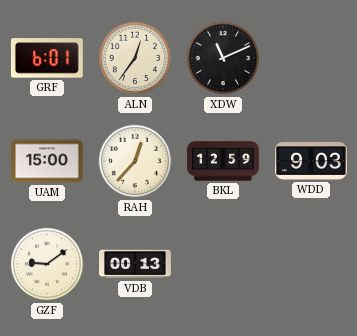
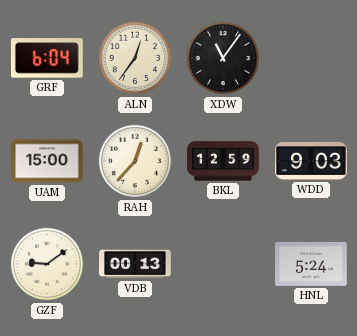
GRF: 6:01 -> 6:04 (47, 58)
XDW: 11:11 -> 11:06 (223, 58)
HNL: none -> 5:24 (312, 264)
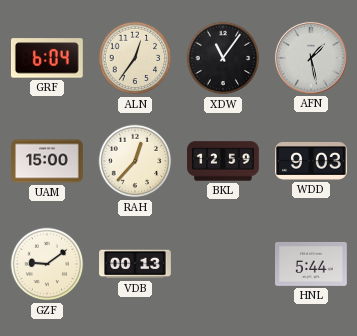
AFN: none -> 1:28 (311, 58)
HNL: 5:24 -> 5:44 (312, 264)
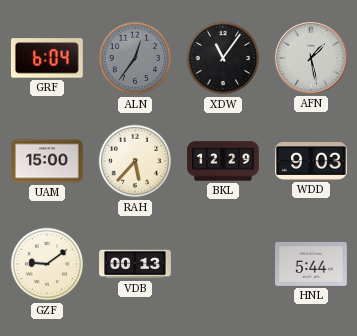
ALN dial: cream -> grey (135, 58)
RAH: 12:37 -> 5:37 (135, 161)
BKL: 12:59 -> 12:29 (223, 161)
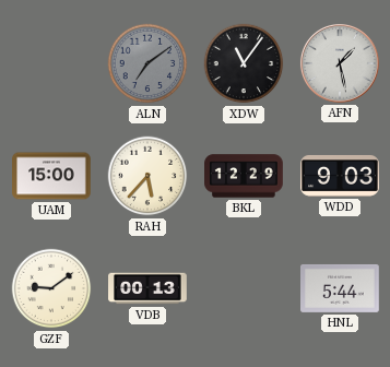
GRF: 6:04 -> none (47, 58)
ALN: 12:36 -> 7:09 (147, 63)
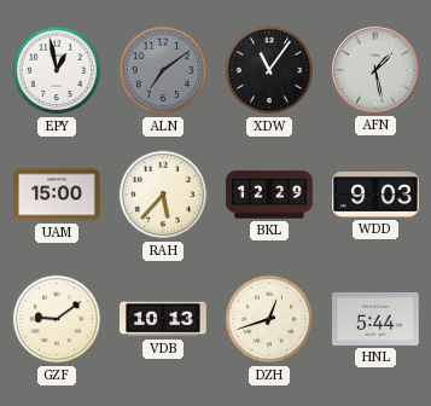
EPY: none -> 12:58 (57, 70)
VDB: 00:13 -> 10:13 (163, 319)
DZH: none -> 12:42 (269, 319)
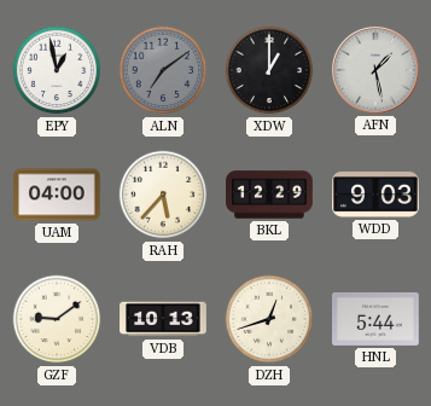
XDW: 11:06 -> 1:00 (269, 70)
UAM: 15:00 -> 04:00 (57, 195)
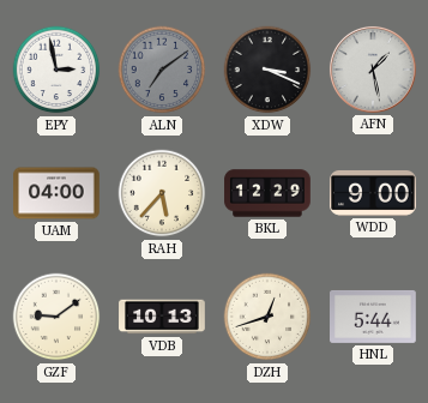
EPY: 12:58 -> 2:58 (56, 70)
XDW: 1:00 -> 3:19 (267, 70)
WDD: 9:03 -> 9:00 (373, 193)
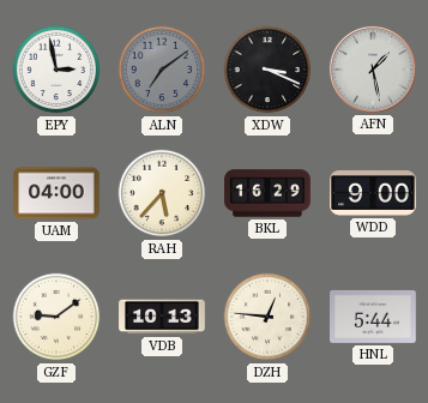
BKL: 12:29 -> 16:29 (267, 193)
DZH: 12:42 -> 12:46 (267, 317)
